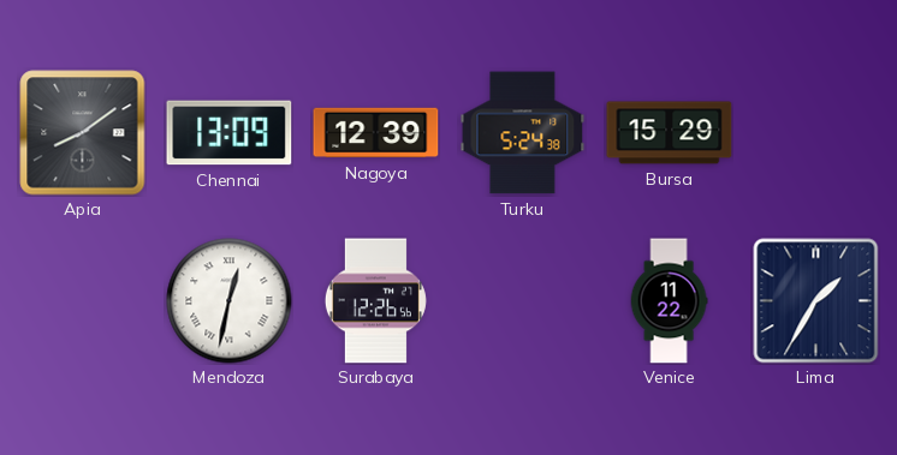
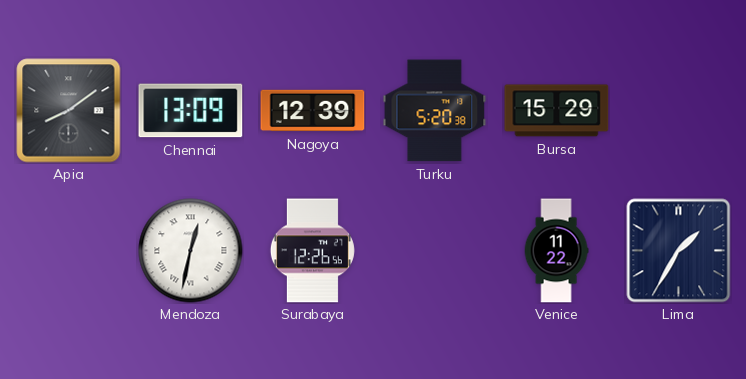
Turku: 5:24 -> 5:20 (435, 111)
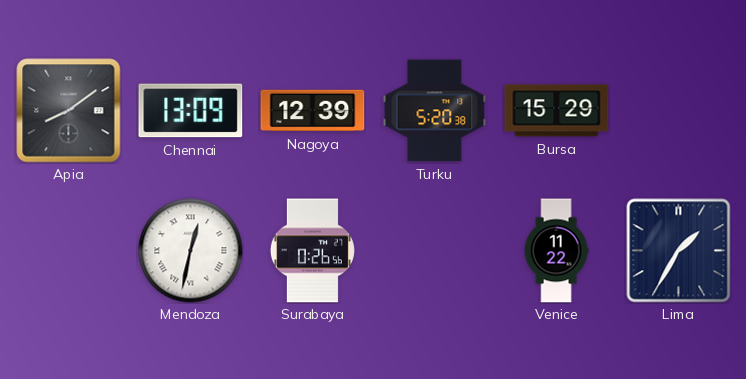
Surabaya: 12:26 -> 0:26 (312, 251)
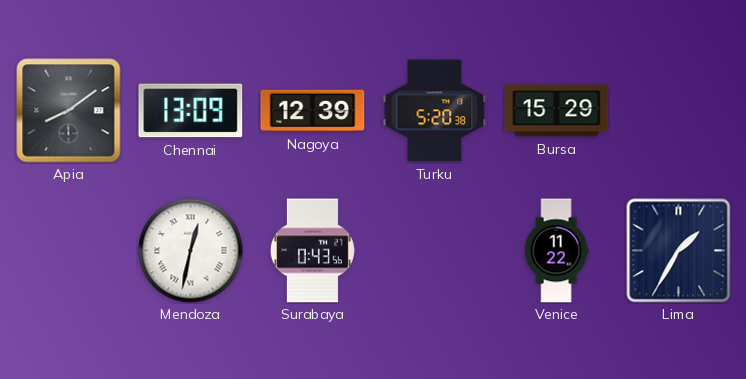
Surabaya: 0:26 -> 0:43 (312, 251)
